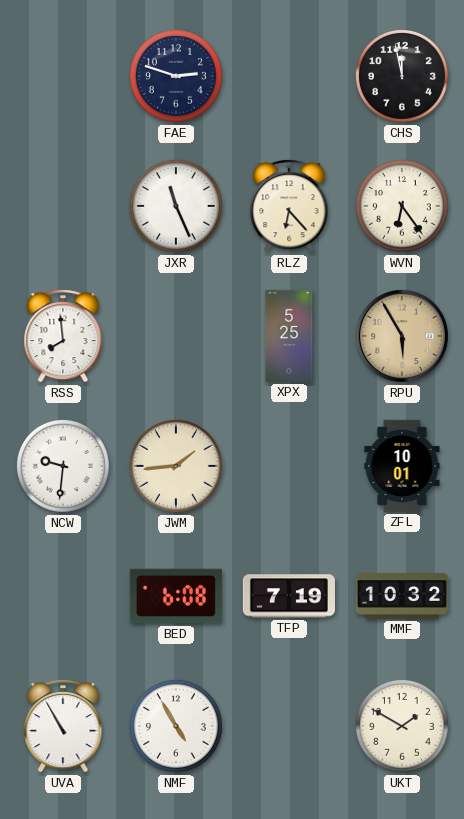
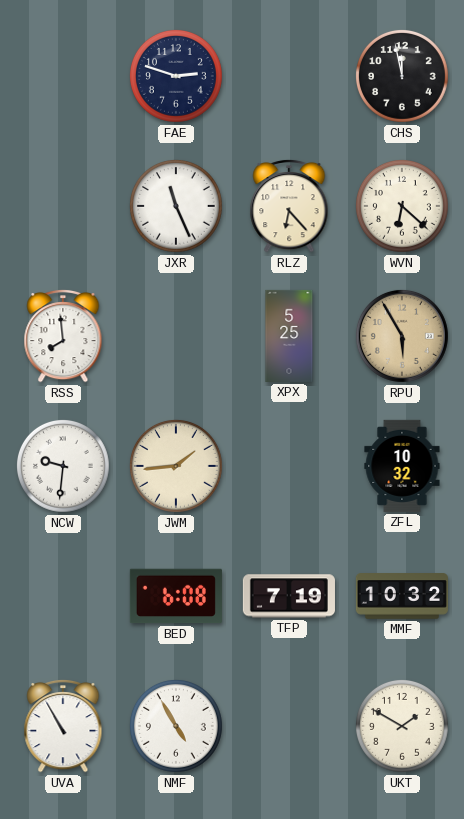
WVN: 6:24 -> 6:22 (402, 206)
ZFL: 10:01 -> 10:32 (402, 466)
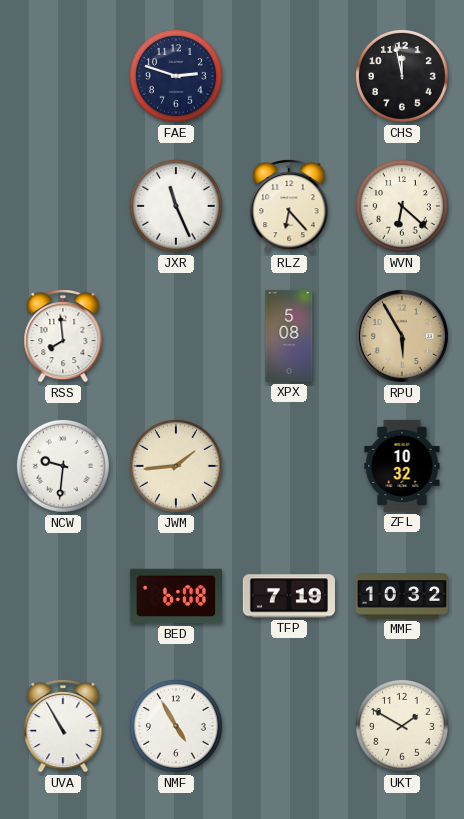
XPX: 5:25 -> 5:08 (289, 336)
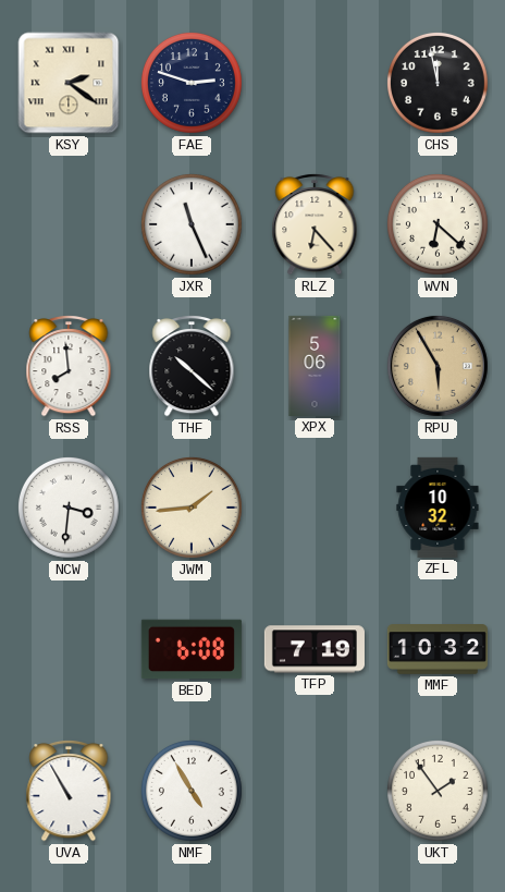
KSY: none -> 2:21 (69, 83)
THF: none -> 10:22 (192, 366)
XPX: 5:08 -> 5:06 (315, 366)
NCW: 9:31 -> 3:31 (69, 508)
UKT: 1:50 -> 1:54 (438, 791)
